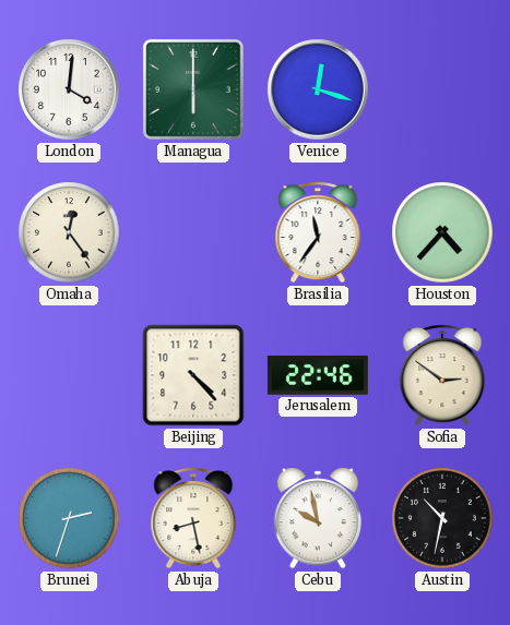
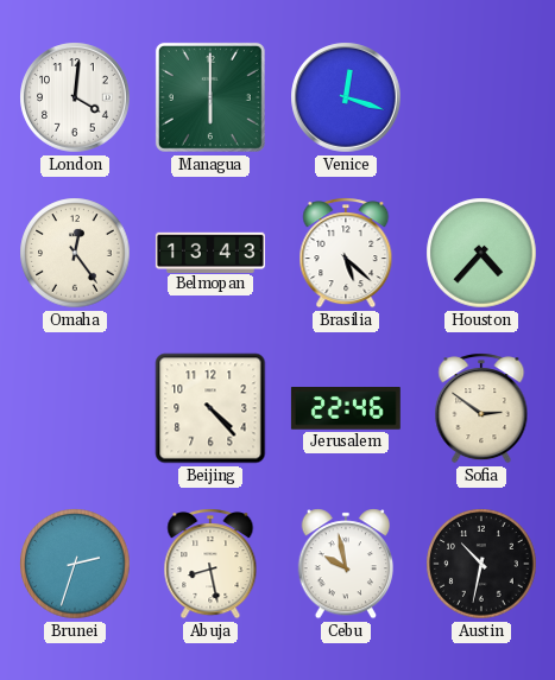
Belmopan: none -> 13:43 (210, 252)
Brasilia: 11:36 -> 5:22 (346, 253)
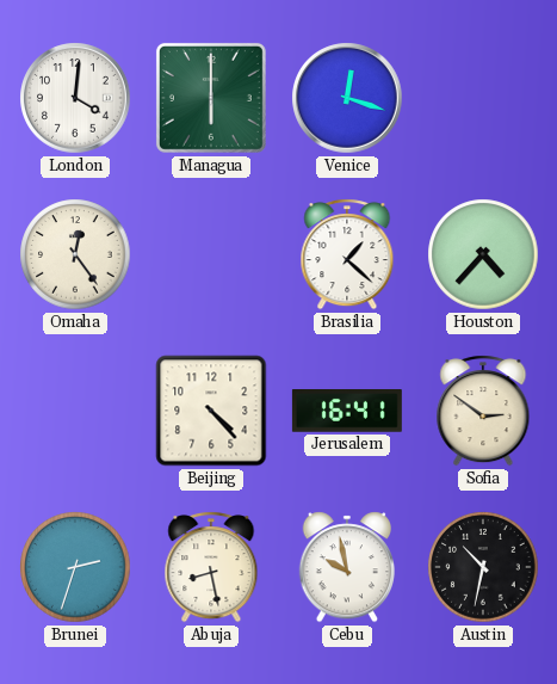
Belmopan: 13:43 -> none (210, 252)
Brasilia: 5:22 -> 1:22 (347, 254)
Jerusalem: 22:46 -> 16:41 (347, 412)
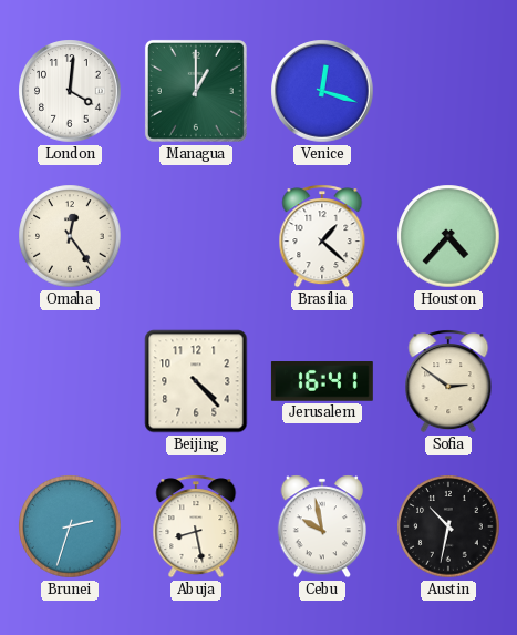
Managua: 6:00 -> 1:00 (196, 91)
